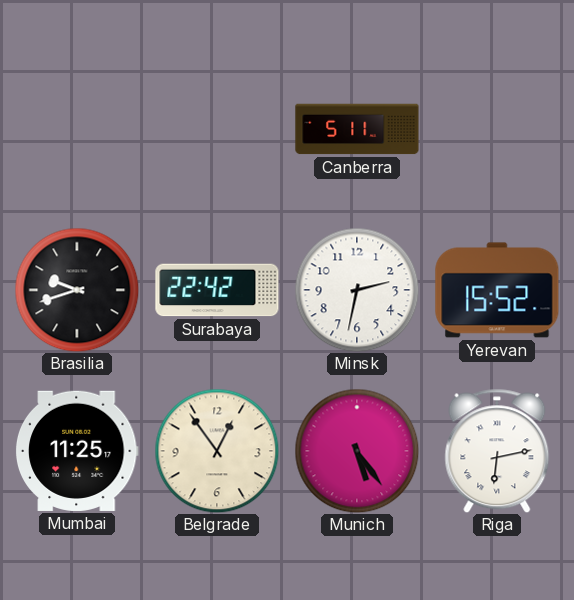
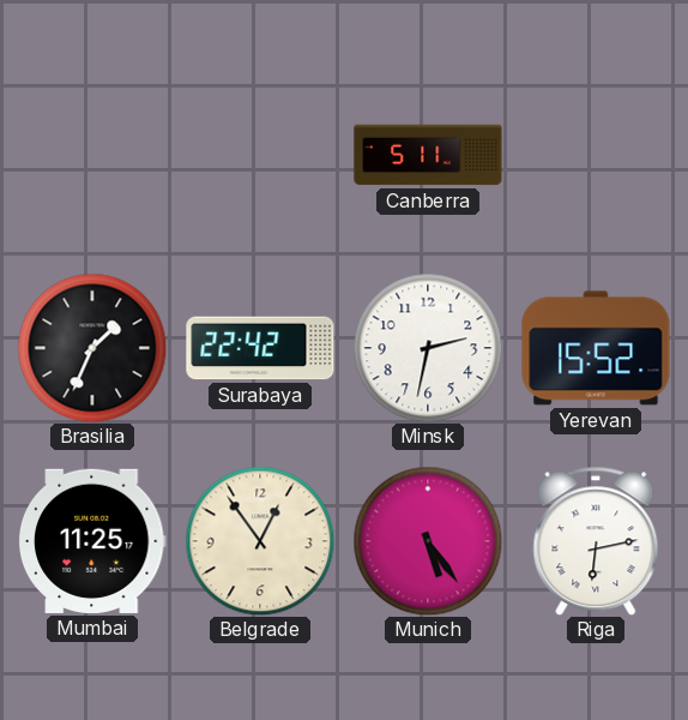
Brasilia: 9:42 -> 1:34 (92, 348)
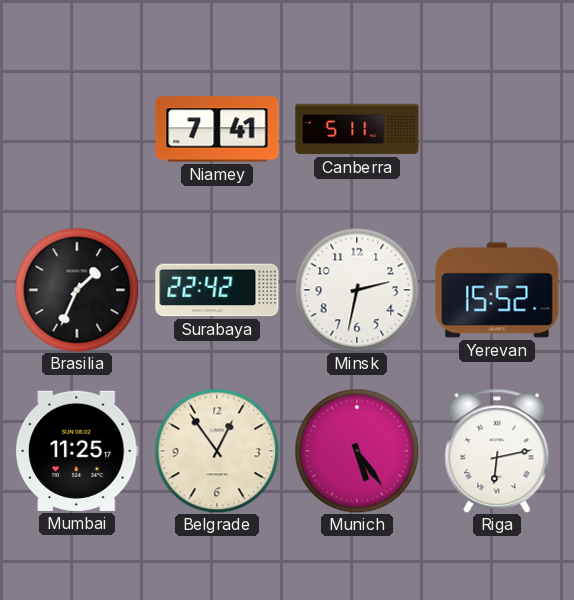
Niamey: none -> 7:41 (217, 129)
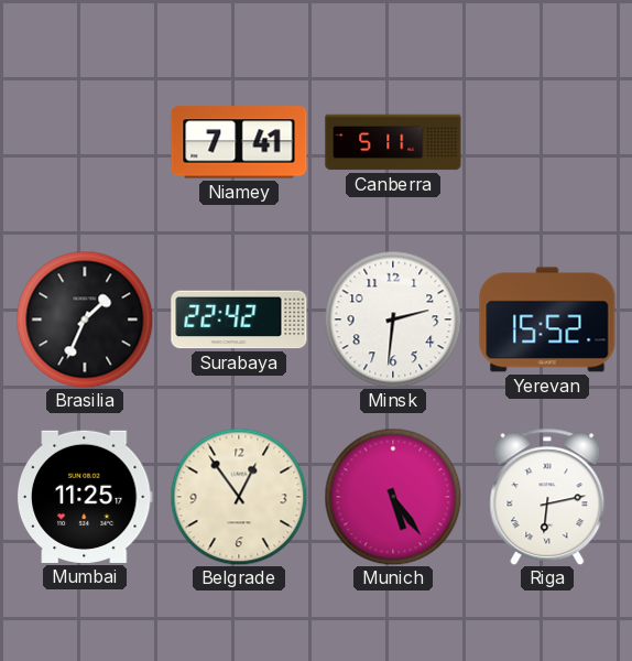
Minsk: 2:32 -> 2:31 (393, 319)
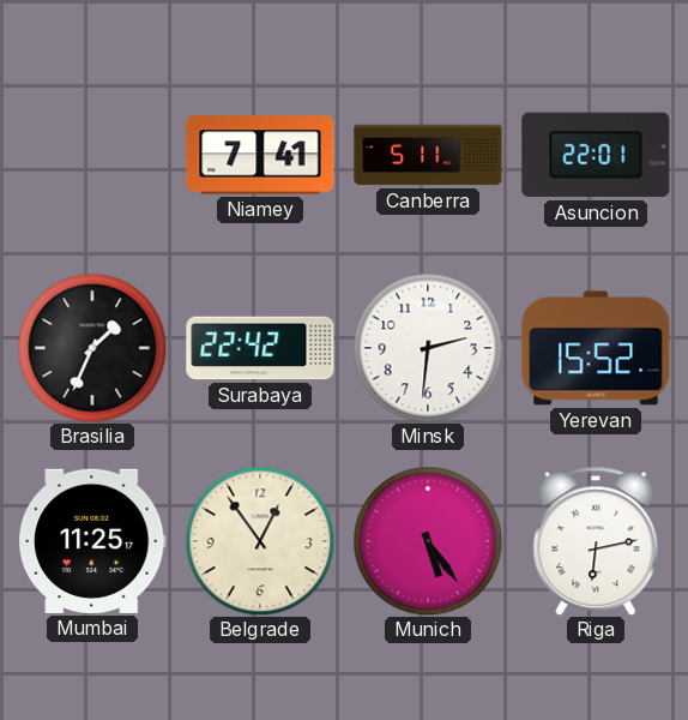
Asuncion: none -> 22:01 (596, 155)
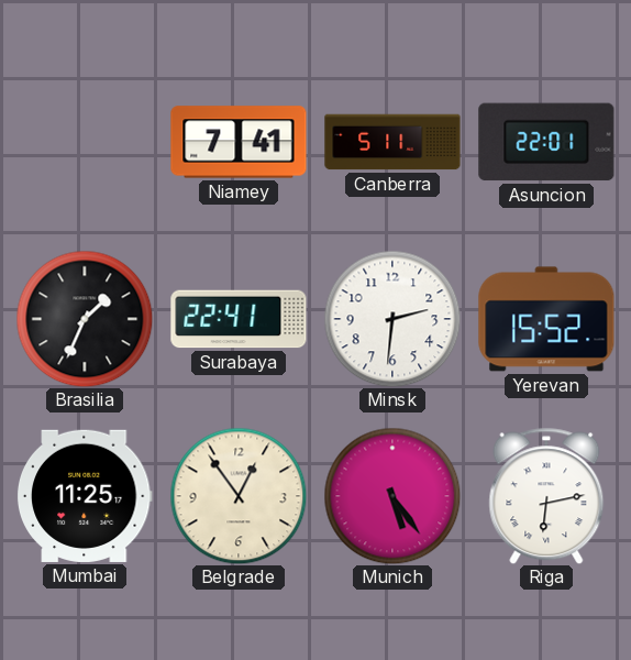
Surabaya: 22:42 -> 22:41 (239, 319)
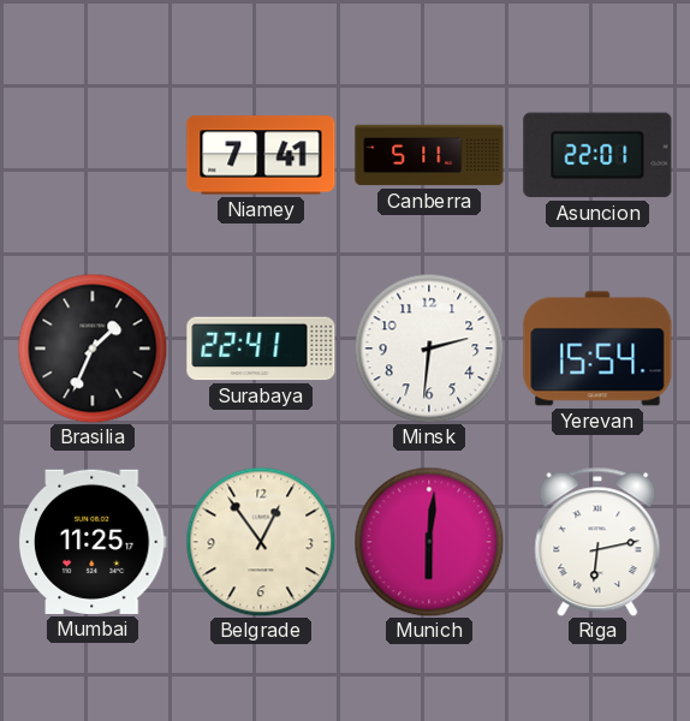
Yerevan: 15:52 -> 15:54 (597, 348)
Munich: 5:24 -> 6:01 (429, 542)
